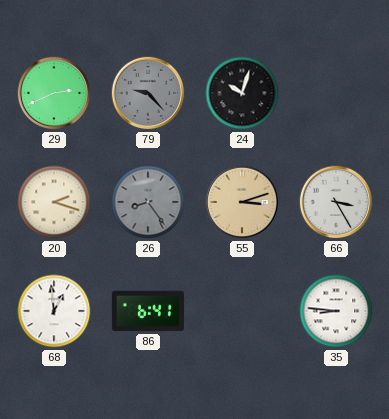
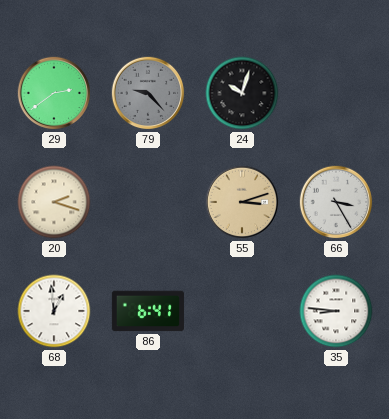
29: 2:41 -> 2:39 (54, 93)
26: 8:24 -> none (148, 202)
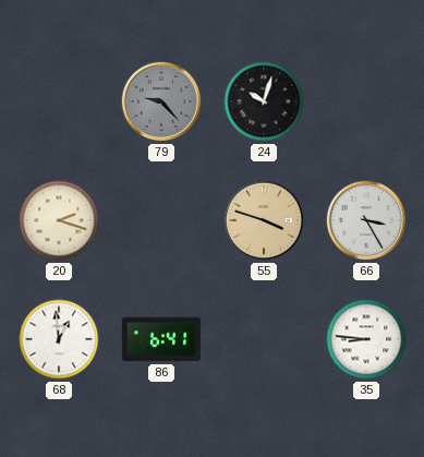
29: 2:39 -> none (54, 93)
55: 3:12 -> 3:48 (264, 220)
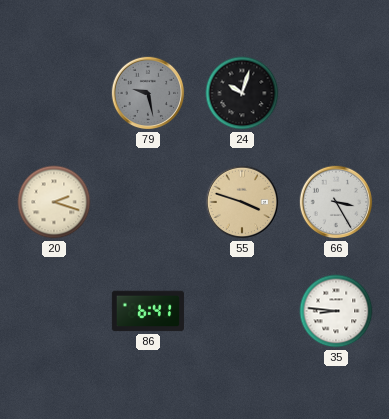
79: 9:23 -> 9:28 (148, 93)
68: 12:59 -> none (59, 339)
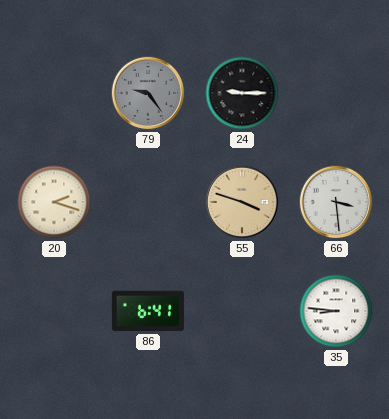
79: 9:28 -> 9:24 (148, 93)
24: 10:03 -> 9:15 (242, 93)
66: 3:25 -> 3:29 (336, 202)
